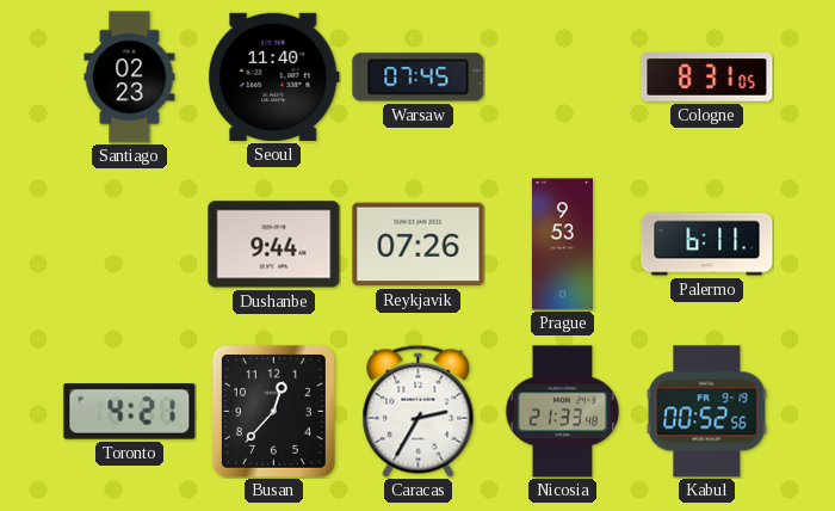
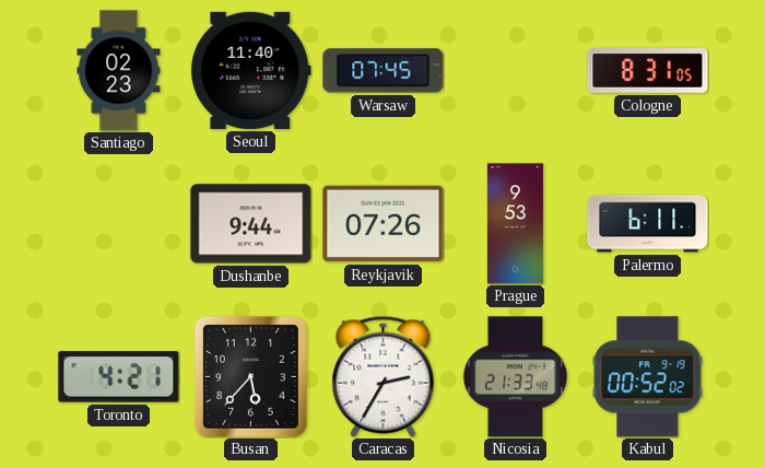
Busan: 12:37 -> 5:37 (250, 376)
Kabul: 00:52:56 -> 00:52:02 (648, 377)
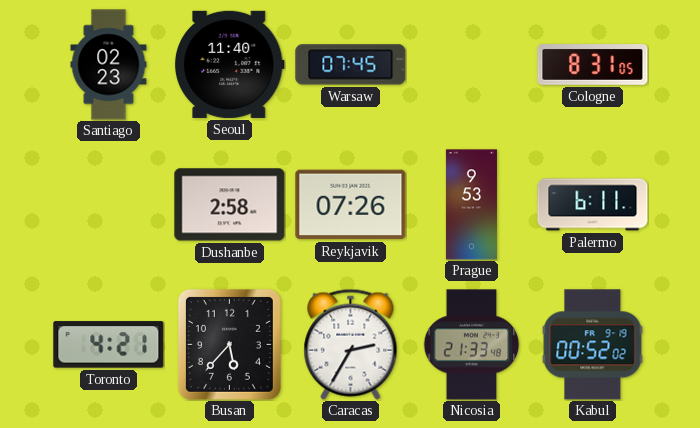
Dushanbe: 9:44 -> 2:58 (230, 205)
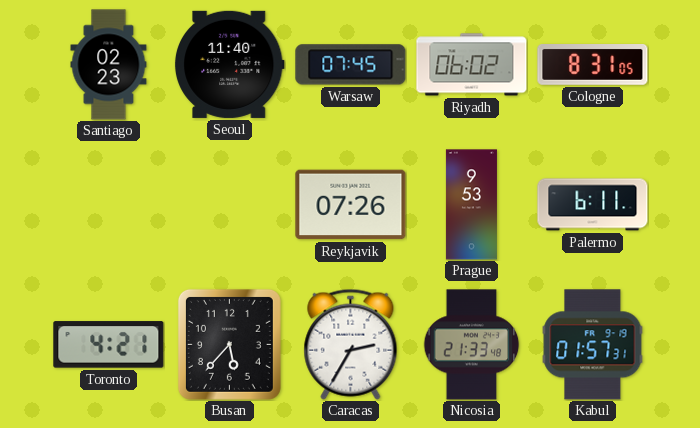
Riyadh: none -> 06:02 (472, 65)
Dushanbe: 2:58 -> none (230, 205)
Kabul: 00:52 -> 01:57 (593, 345)
